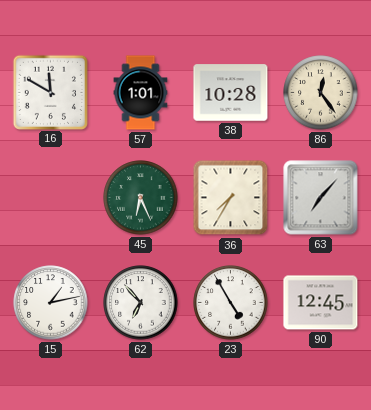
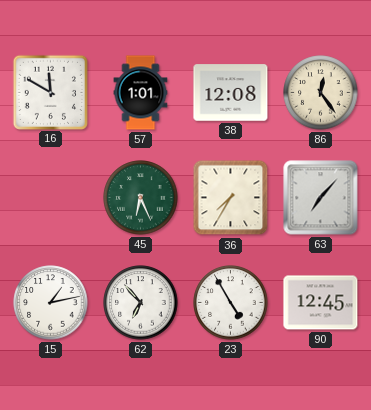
38: 10:28 -> 12:08 (231, 93)
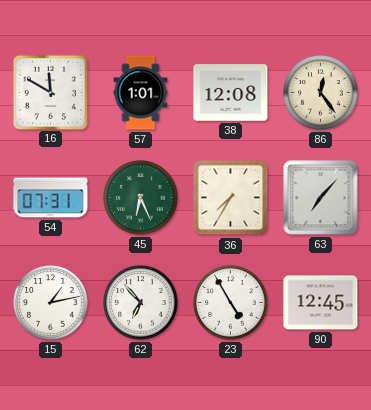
54: none -> 07:31 (51, 198)
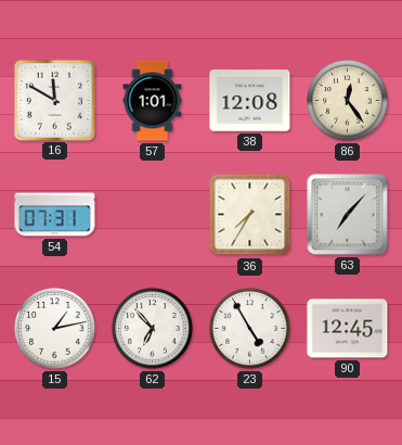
45: 6:26 -> none (141, 198)
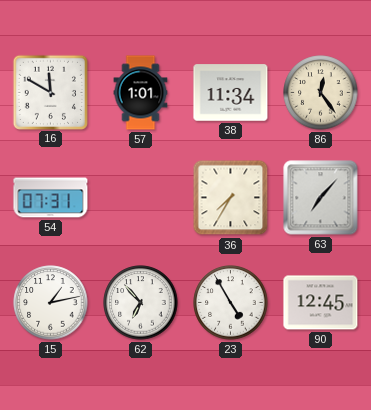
38: 12:08 -> 11:34 (231, 93)
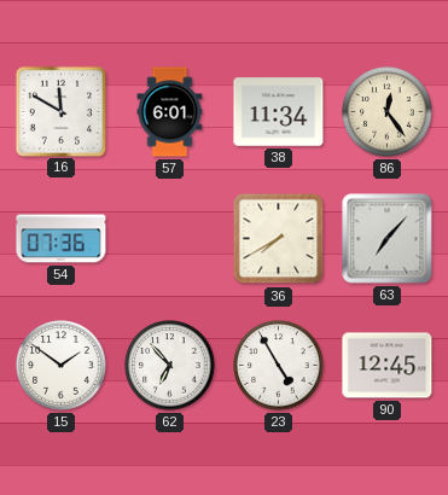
57: 1:01 -> 6:01 (170, 112)
54: 07:31 -> 07:36 (62, 239)
36: 7:35 -> 7:40 (279, 239)
15: 1:13 -> 1:51 (62, 366)
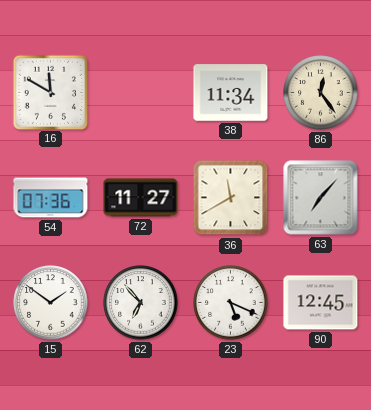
57: 6:01 -> none (170, 112)
72: none -> 11:27 (141, 198)
36: 7:40 -> 11:40 (231, 198)
23: 4:55 -> 5:19 (231, 303)
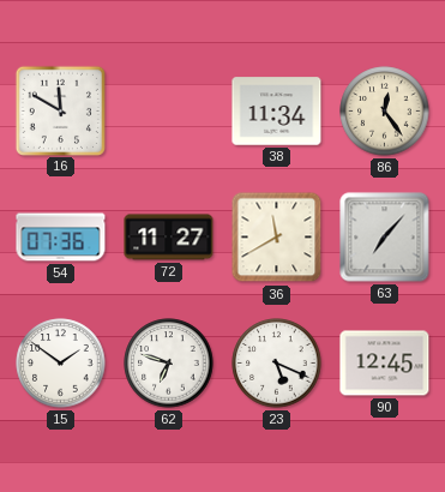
62: 6:53 -> 6:48 (169, 364)
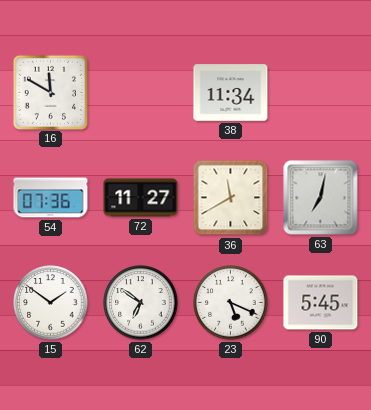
86: 12:24 -> none (385, 112)
63: 7:07 -> 7:02 (321, 198)
62: 6:48 -> 6:51 (141, 303)
90: 12:45 -> 5:45 (321, 303)
